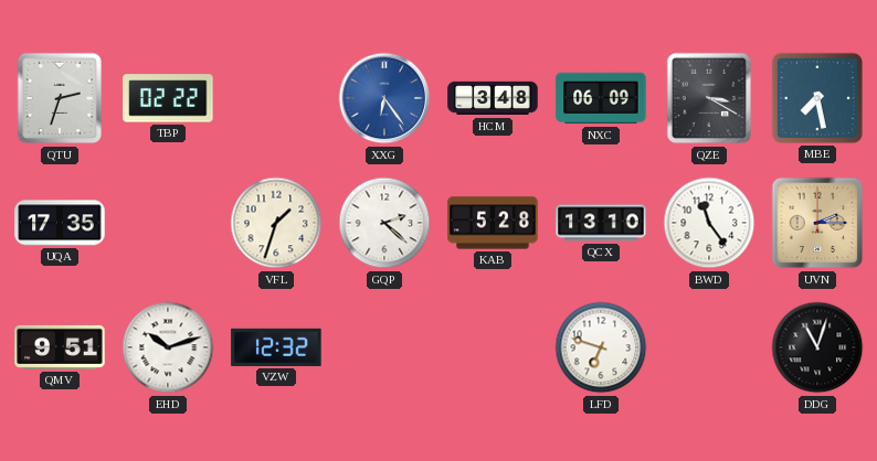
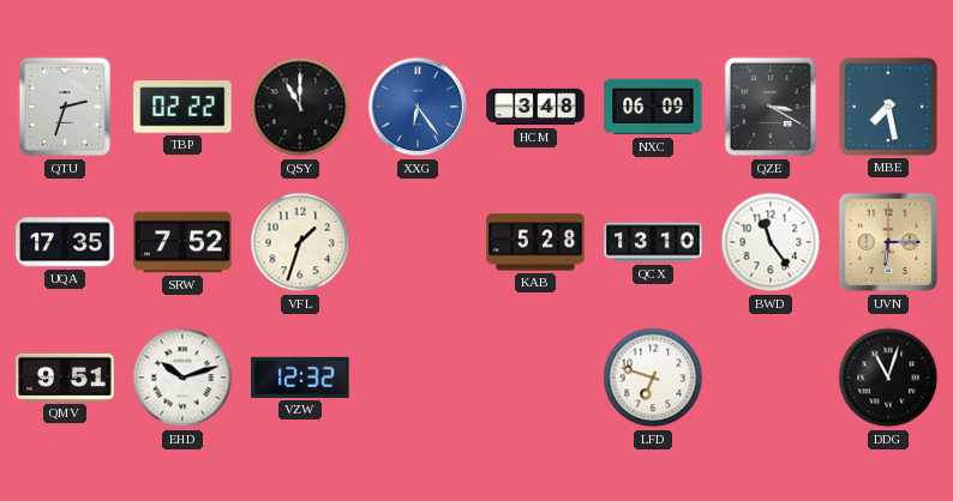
QSY: none -> 11:00 (300, 107)
SRW: none -> 7:52 (182, 242)
GQP: 2:22 -> none (384, 223)
UVN: 2:15 -> 6:15 (888, 242)
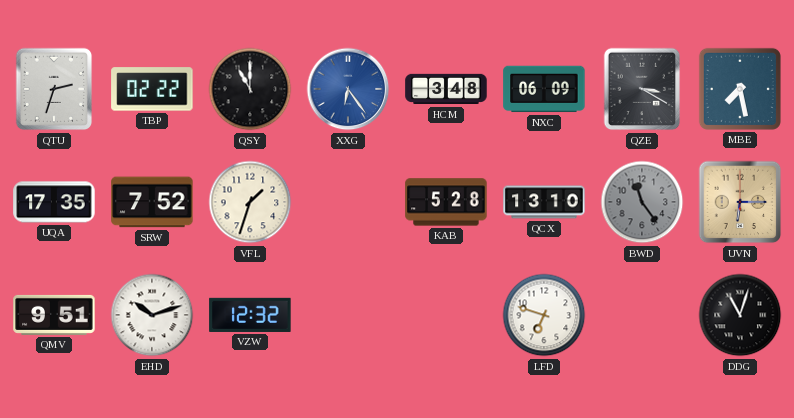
BWD dial: white -> grey (642, 202)
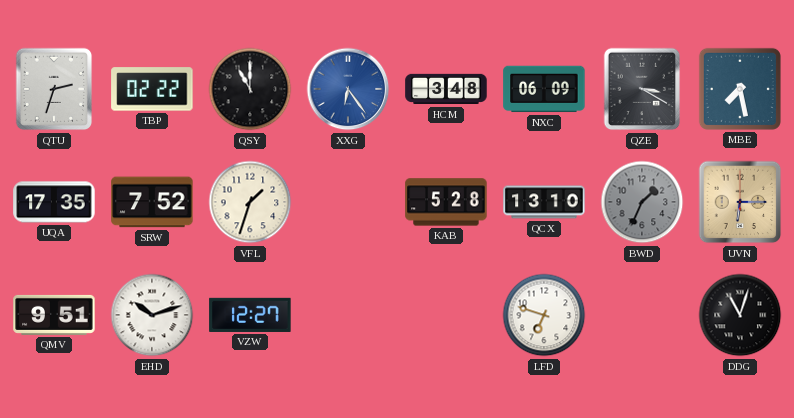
BWD: 11:24 -> 1:34 (642, 202)
VZW: 12:32 -> 12:27 (250, 315)
